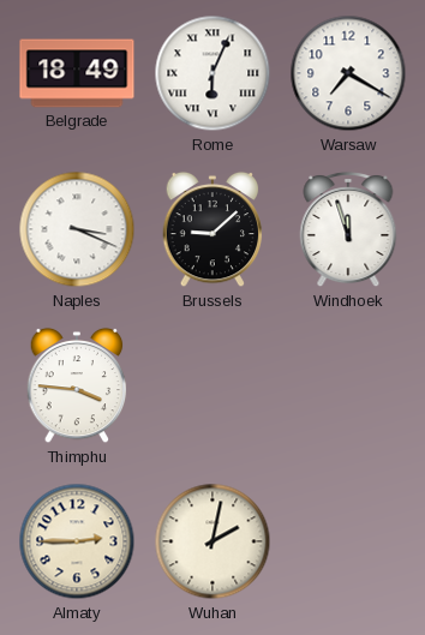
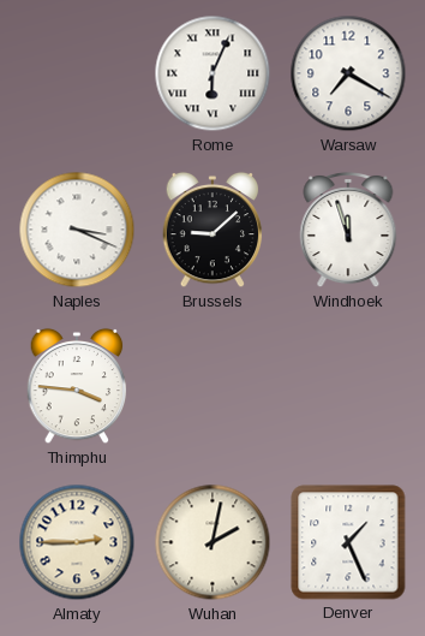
Belgrade: 18:49 -> none (77, 73)
Denver: none -> 1:26 (348, 542)
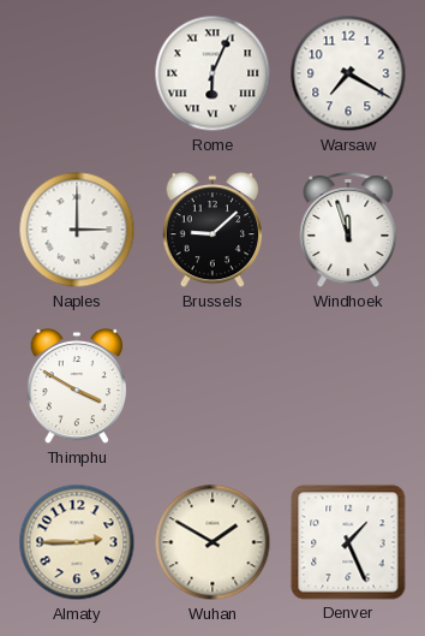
Naples: 3:19 -> 3:00 (77, 230)
Thimphu: 3:46 -> 3:50 (77, 386)
Wuhan: 2:02 -> 1:50 (212, 542)
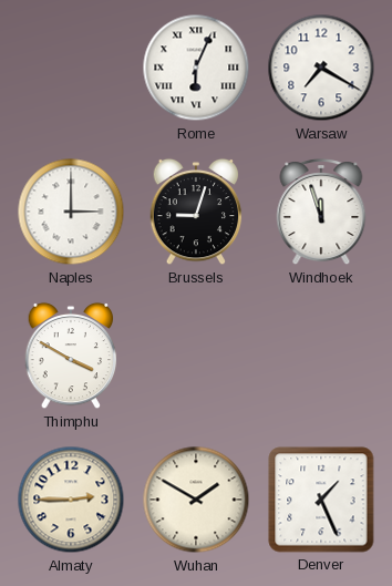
Brussels: 9:08 -> 9:03 (196, 212)
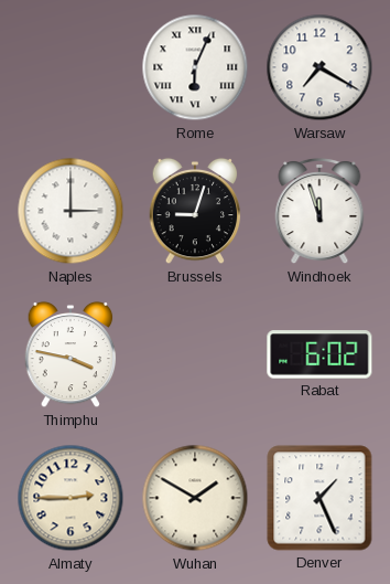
Thimphu: 3:50 -> 3:47 (71, 354)
Rabat: none -> 6:02 (319, 354)
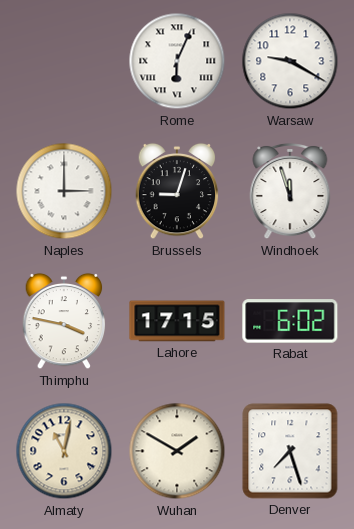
Warsaw: 7:20 -> 9:20 (290, 61)
Lahore: none -> 17:15 (177, 321)
Almaty: 2:45 -> 11:02 (64, 451)
Denver: 1:26 -> 7:27 (290, 451)
